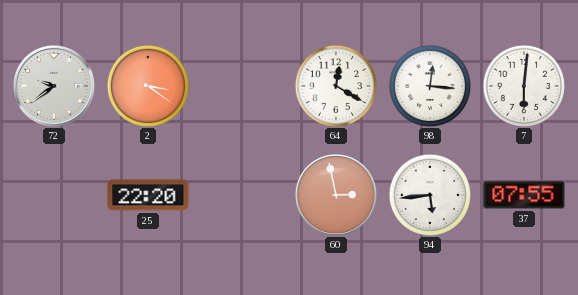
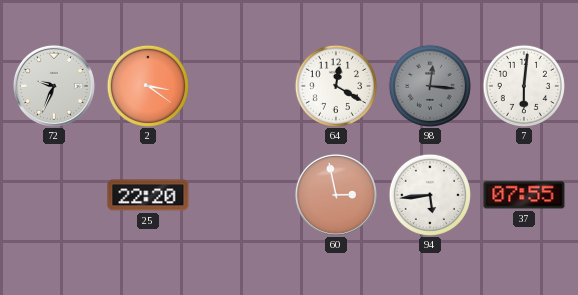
72: 9:39 -> 9:34 (54, 86)
98 dial: white -> grey (430, 86)
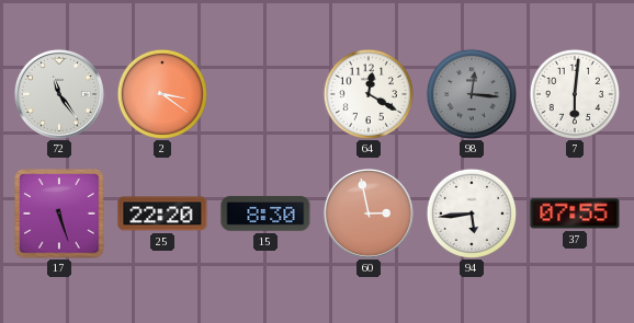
72: 9:34 -> 11:24 (59, 94)
17: none -> 5:27 (59, 214)
15: none -> 8:30 (265, 214)
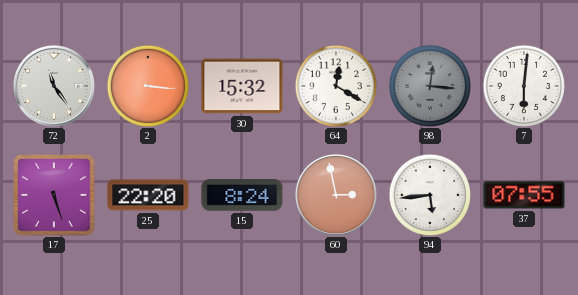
2: 3:21 -> 3:16 (148, 86)
30: none -> 15:32 (242, 86)
15: 8:30 -> 8:24 (242, 195)
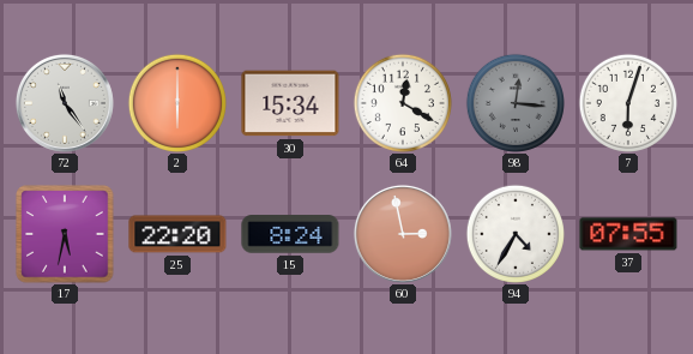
2: 3:16 -> 6:00 (177, 103)
30: 15:32 -> 15:34 (290, 103)
7: 6:01 -> 6:03 (628, 103)
17: 5:27 -> 5:32 (65, 234)
94: 5:44 -> 4:35 (516, 234)
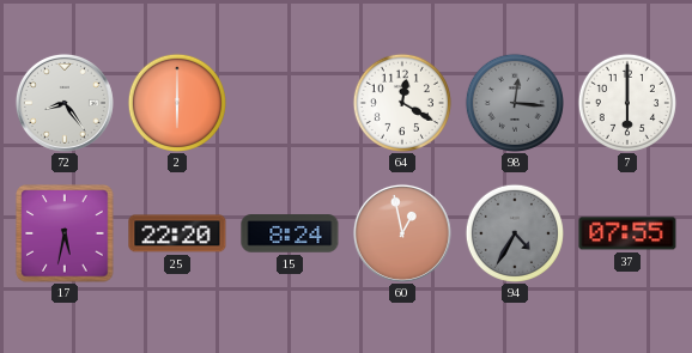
72: 11:24 -> 8:24 (65, 103)
30: 15:34 -> none (290, 103)
7: 6:03 -> 6:00 (627, 103)
60: 2:58 -> 12:58 (402, 233)
94 dial: white -> grey (515, 233)
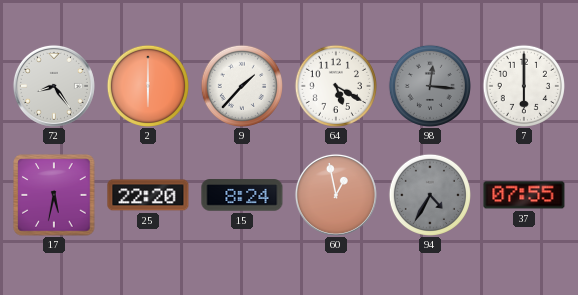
9: none -> 1:37 (242, 86)
64: 12:20 -> 5:20 (336, 86)
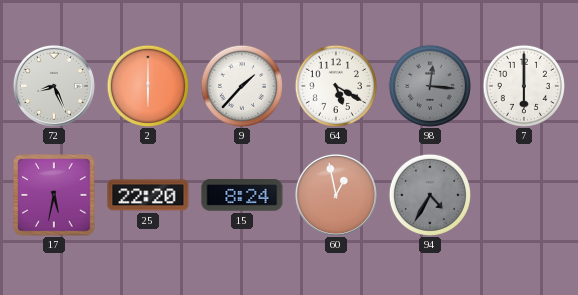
72: 8:24 -> 8:26 (54, 86)
37: 07:55 -> none (524, 195)
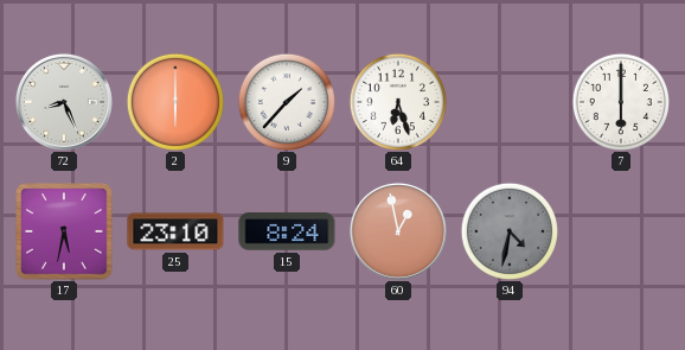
64: 5:20 -> 6:27 (398, 102)
98: 12:16 -> none (430, 86)
25: 22:20 -> 23:10 (175, 231)
94: 4:35 -> 4:32 (510, 231)
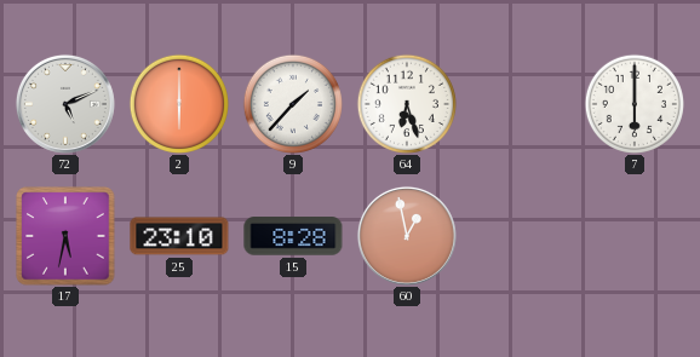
72: 8:26 -> 5:11 (65, 104)
15: 8:24 -> 8:28 (293, 236)
94: 4:32 -> none (510, 231)
